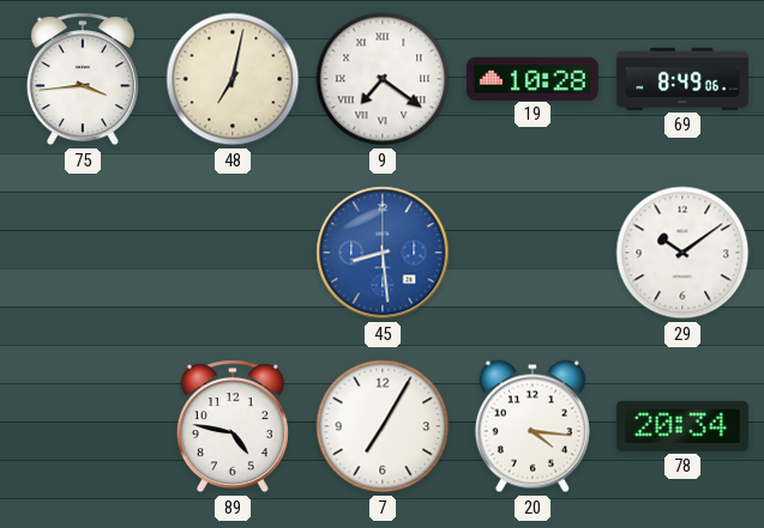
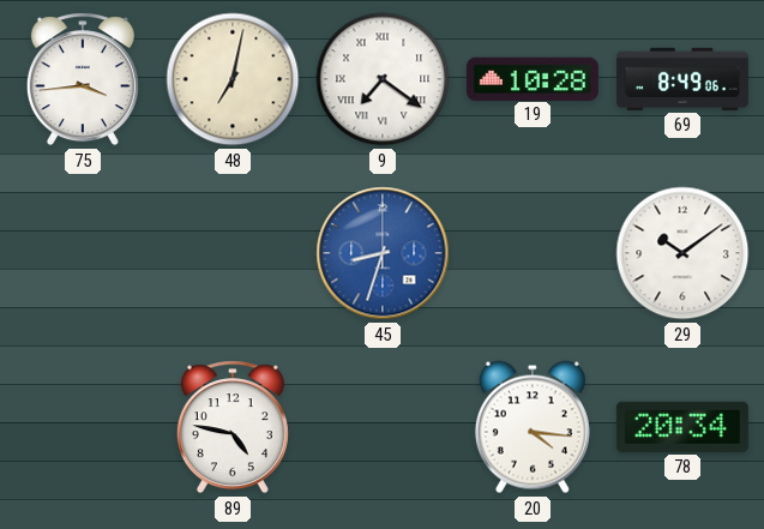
45: 8:29 -> 8:33 (383, 253)
7: 7:05 -> none (383, 426)
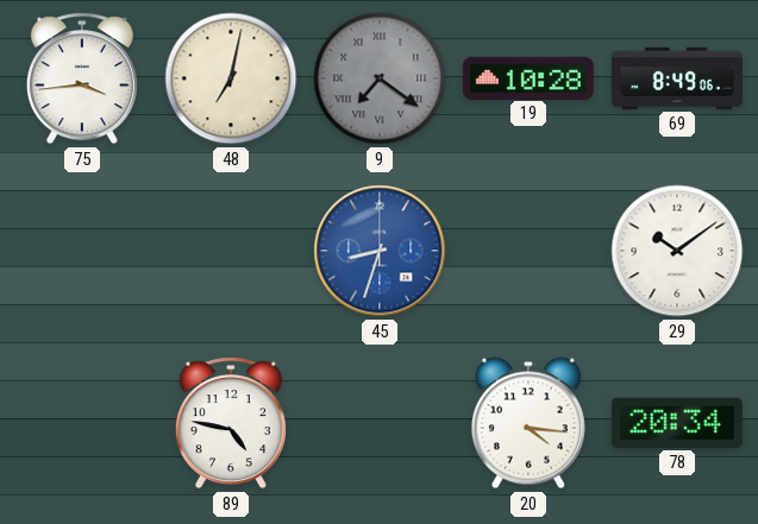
9 dial: white -> grey (380, 78)
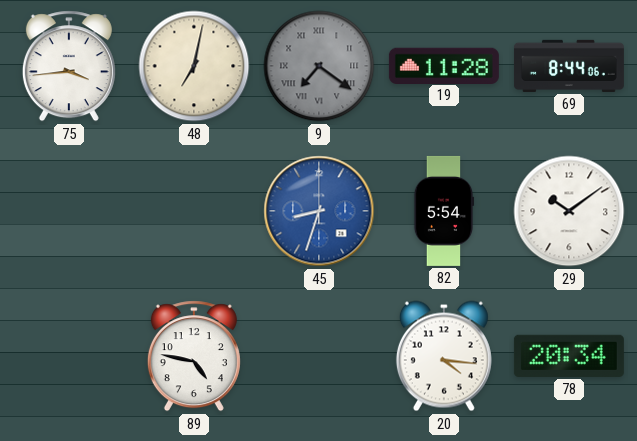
19: 10:28 -> 11:28 (444, 65)
69: 8:49 -> 8:44 (569, 66)
82: none -> 5:54 (444, 211)
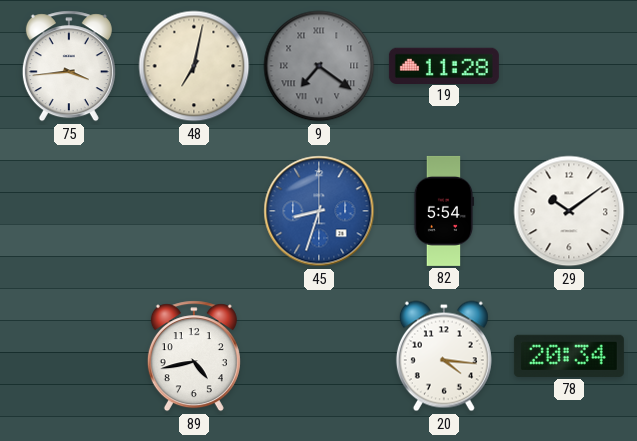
69: 8:44 -> none (569, 66)
89: 4:47 -> 4:43 (194, 356)
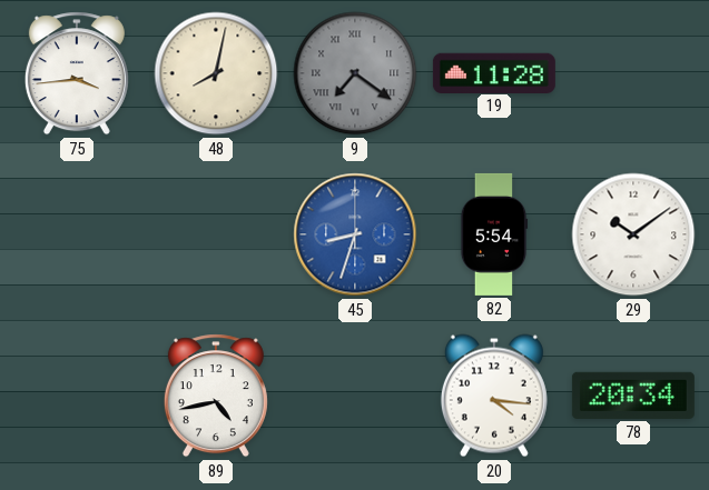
48: 7:02 -> 8:02 (216, 73)
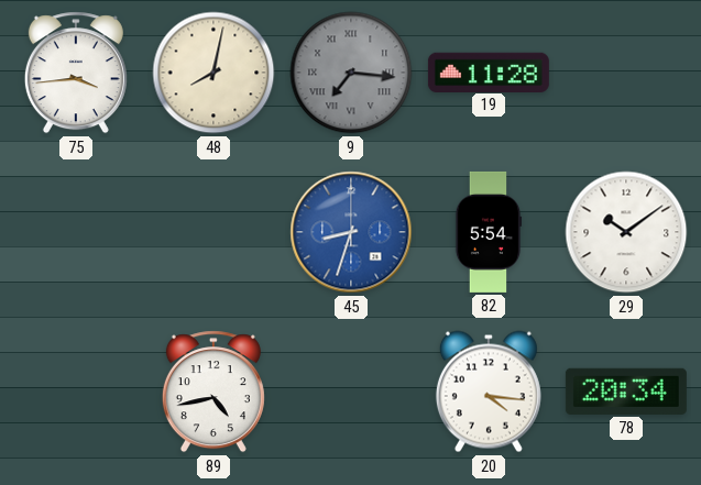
9: 7:21 -> 7:16 (351, 73)
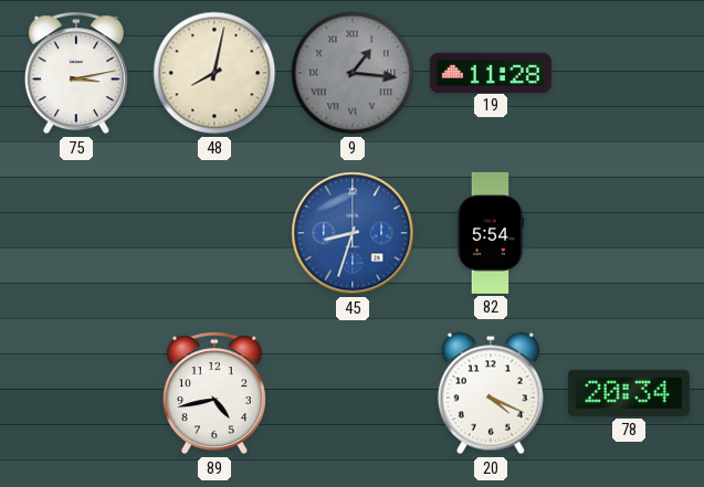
75: 3:44 -> 3:13 (76, 73)
9: 7:16 -> 1:16 (353, 73)
29: 10:09 -> none (626, 232)
20: 4:16 -> 4:19 (491, 393)
